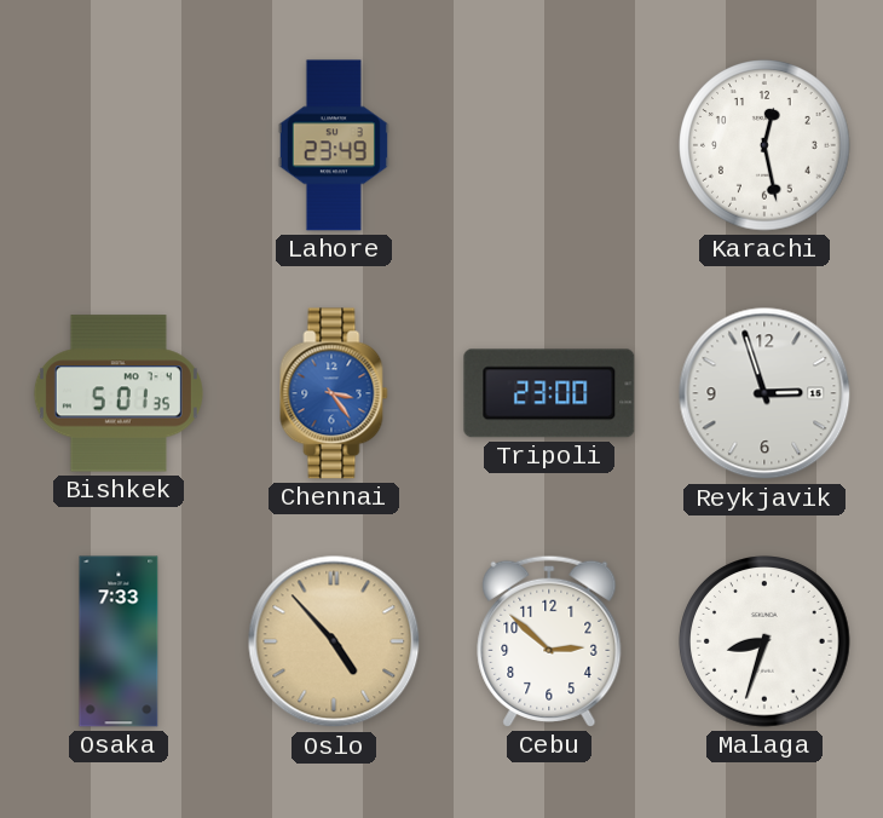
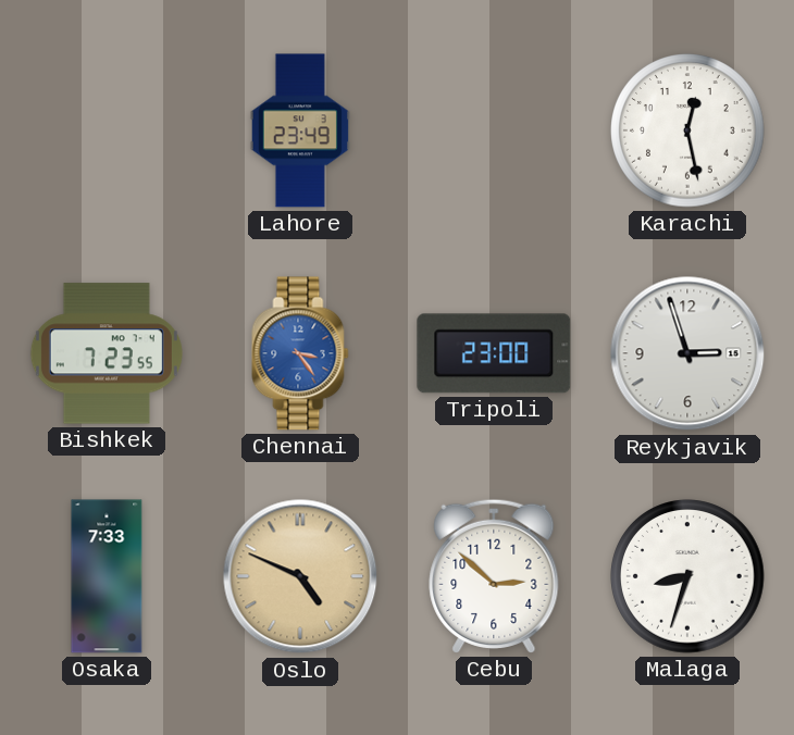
Bishkek: 5:01 -> 7:23 (107, 353)
Oslo: 4:53 -> 4:49 (300, 576)
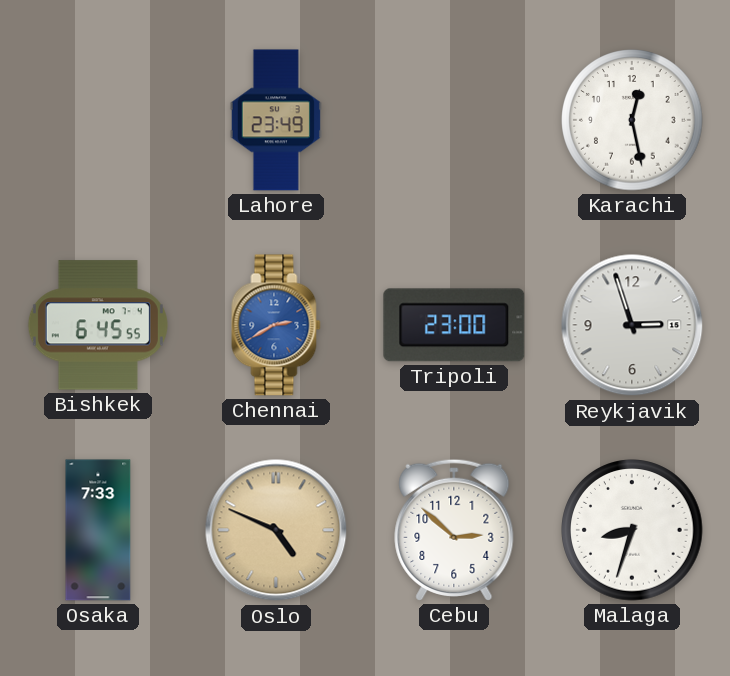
Bishkek: 7:23 -> 6:45 (98, 325)
Chennai: 3:24 -> 2:40 (276, 325)
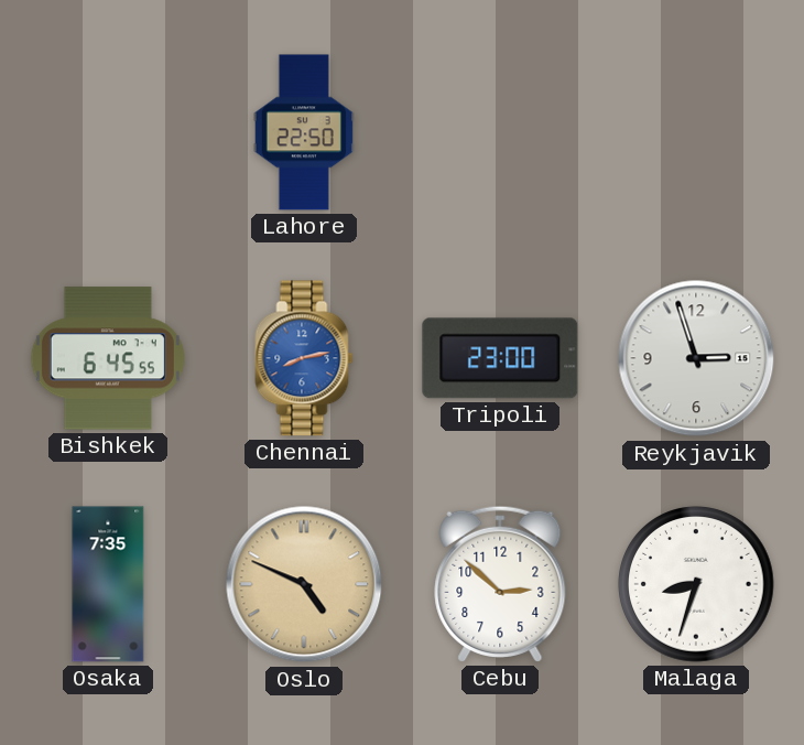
Lahore: 23:49 -> 22:50 (304, 132)
Karachi: 12:28 -> none (632, 120)
Chennai: 2:40 -> 8:13 (304, 358)
Osaka: 7:33 -> 7:35 (108, 584)
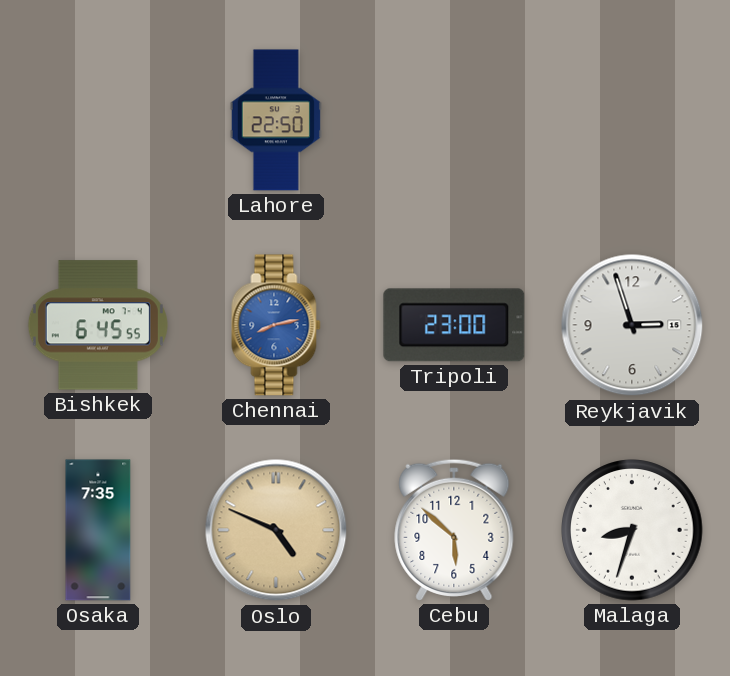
Cebu: 2:52 -> 5:52 (454, 530)
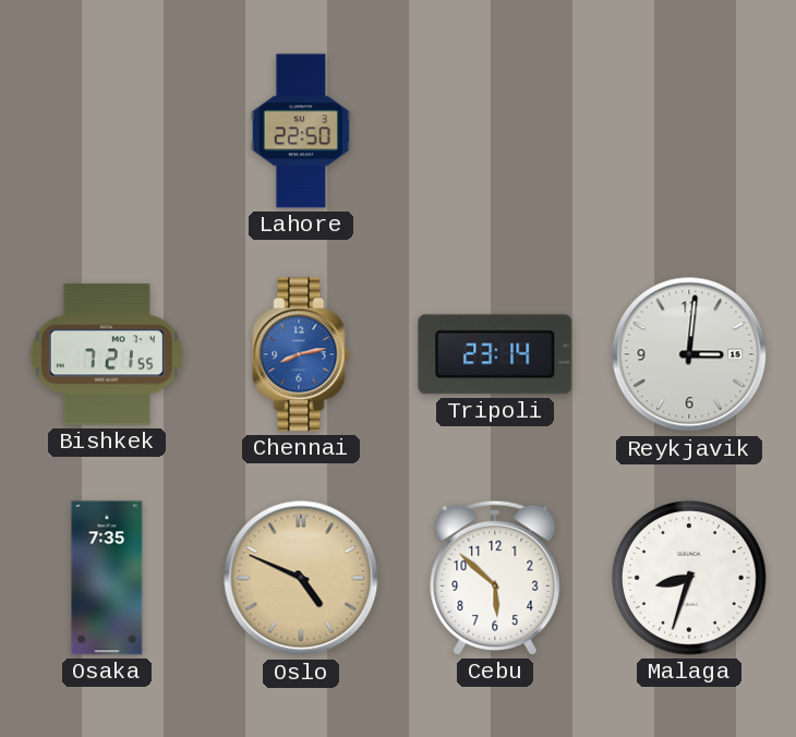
Bishkek: 6:45 -> 7:21 (107, 354)
Tripoli: 23:00 -> 23:14 (495, 354)
Reykjavik: 2:57 -> 3:01 (689, 354)
